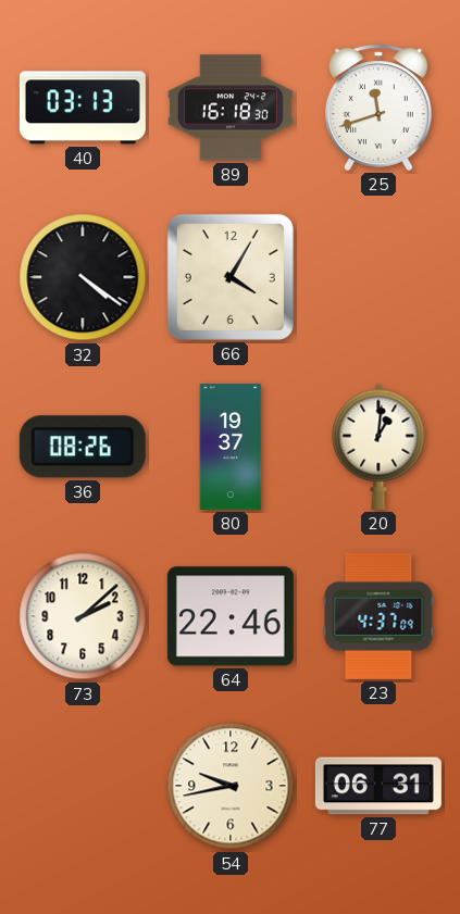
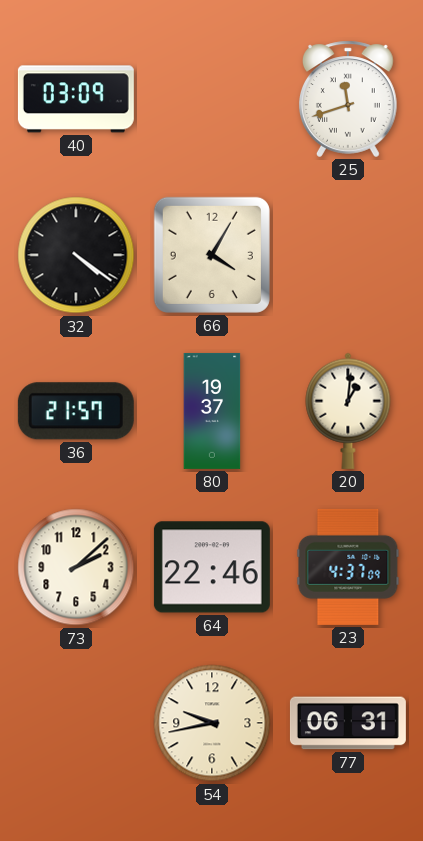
40: 03:13 -> 03:09 (76, 99)
89: 16:18 -> none (231, 108)
36: 08:26 -> 21:57 (76, 411)
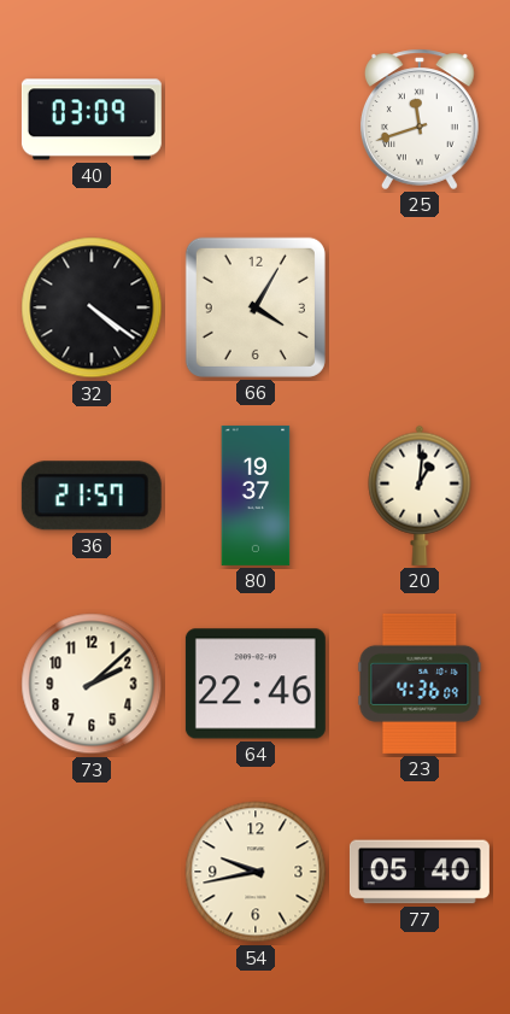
23: 4:37 -> 4:36 (420, 684)
77: 06:31 -> 05:40 (420, 872)
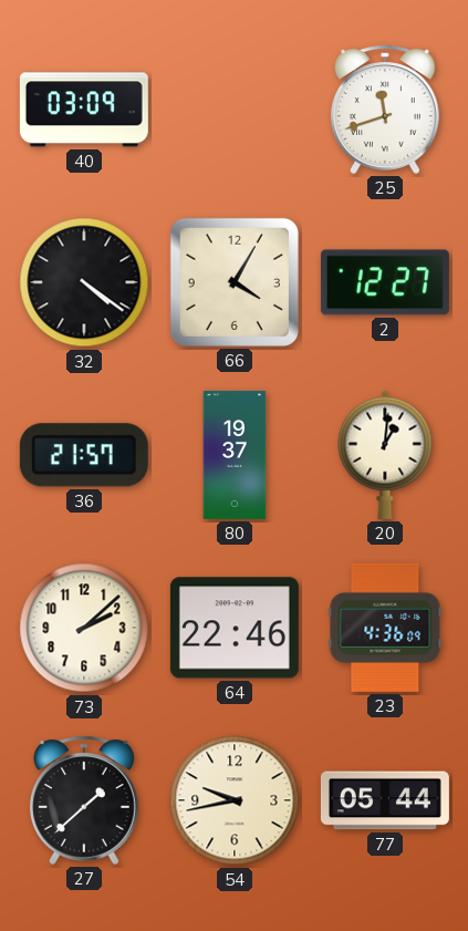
2: none -> 12:27 (385, 282)
27: none -> 1:38 (84, 800)
77: 05:40 -> 05:44 (385, 800)
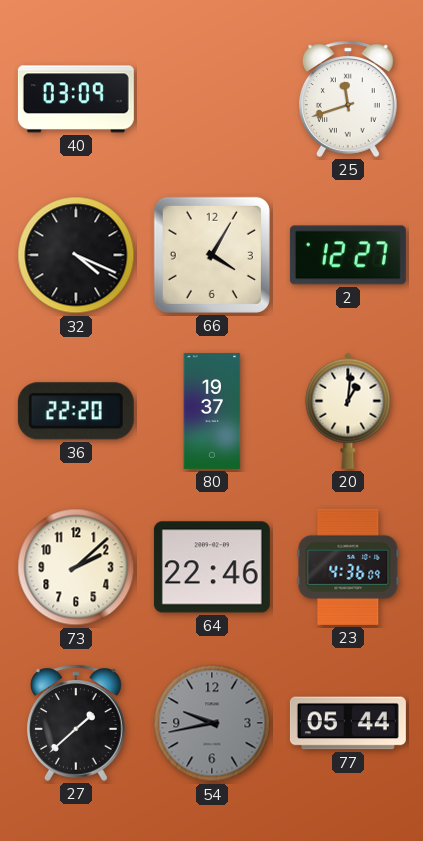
32: 4:21 -> 4:19 (76, 255)
36: 21:57 -> 22:20 (76, 411)
54 dial: cream -> grey (212, 723)
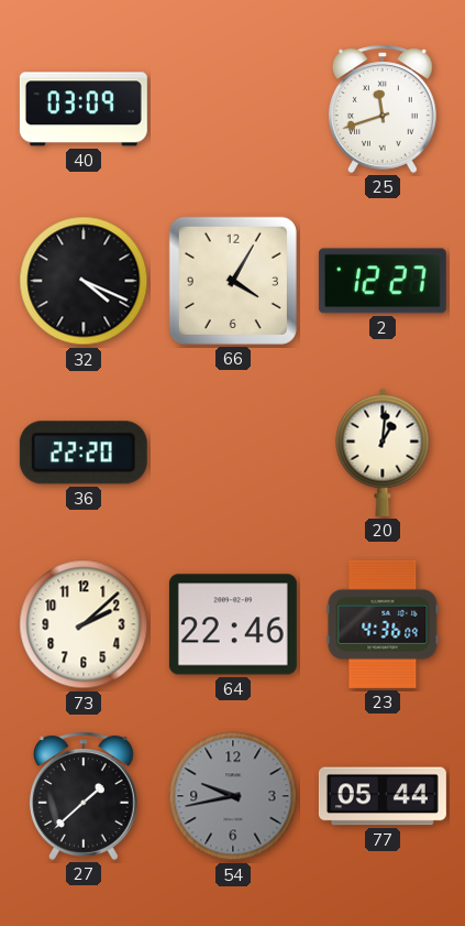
80: 19:37 -> none (212, 411)
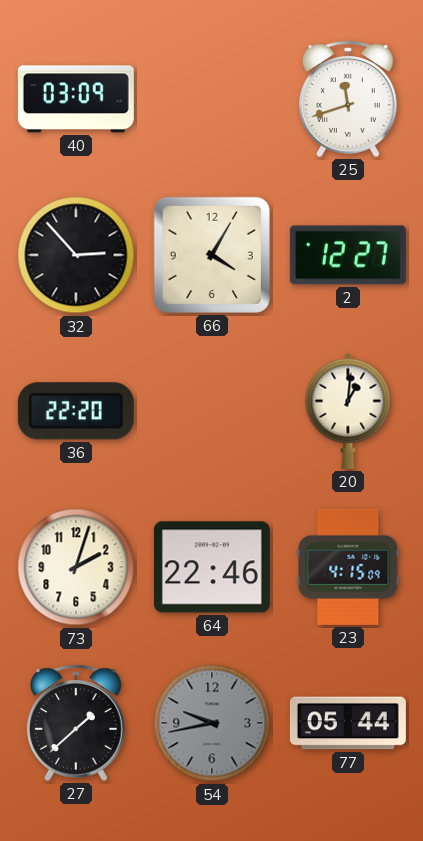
32: 4:19 -> 2:53 (76, 255)
73: 2:08 -> 2:03 (76, 567)
23: 4:36 -> 4:15 (348, 567)
